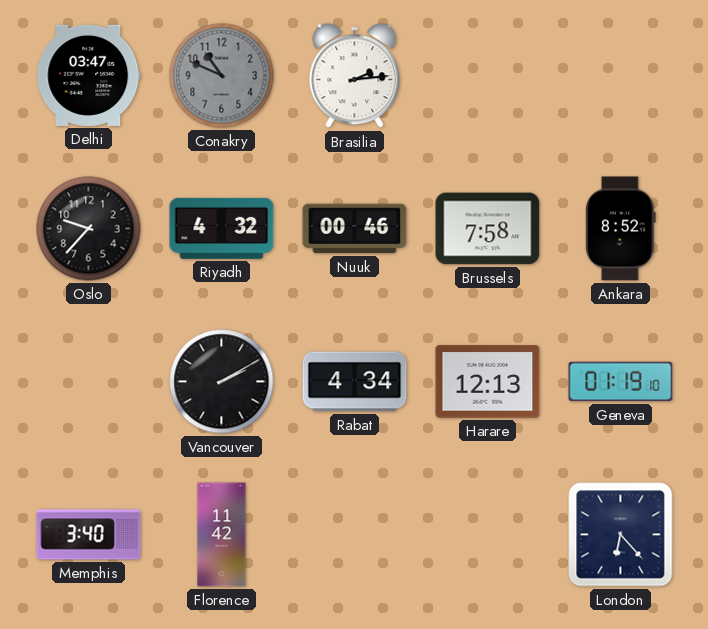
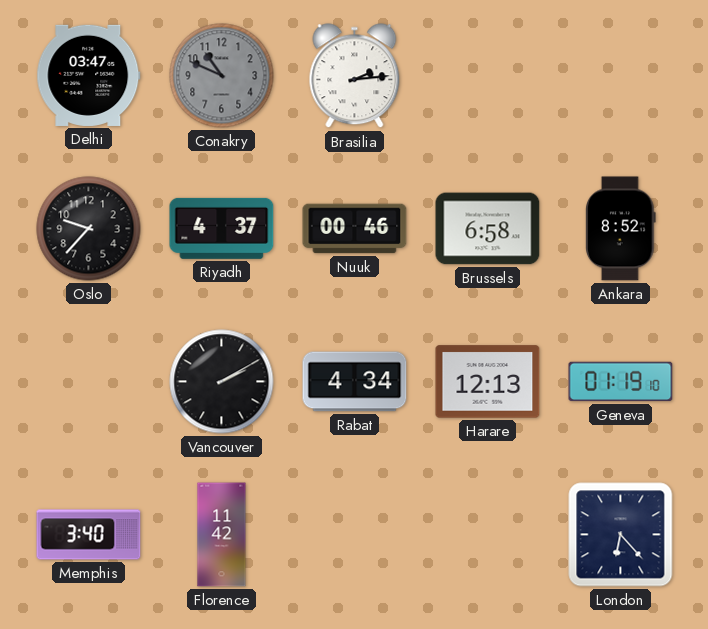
Riyadh: 4:32 -> 4:37 (222, 228)
Brussels: 7:58 -> 6:58 (488, 229)
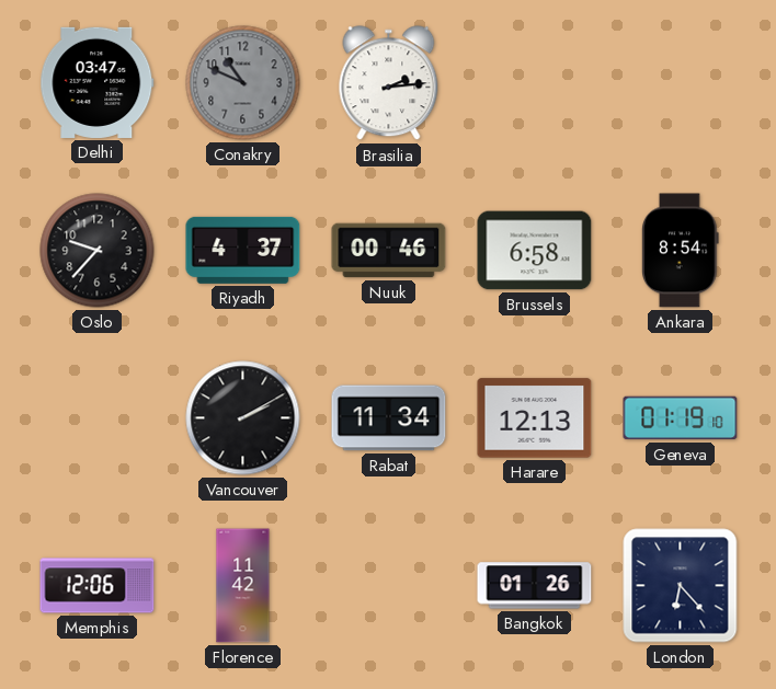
Ankara: 8:52 -> 8:54 (681, 251)
Rabat: 4:34 -> 11:34 (389, 418)
Memphis: 3:40 -> 12:06 (98, 586)
Bangkok: none -> 01:26 (535, 586)
